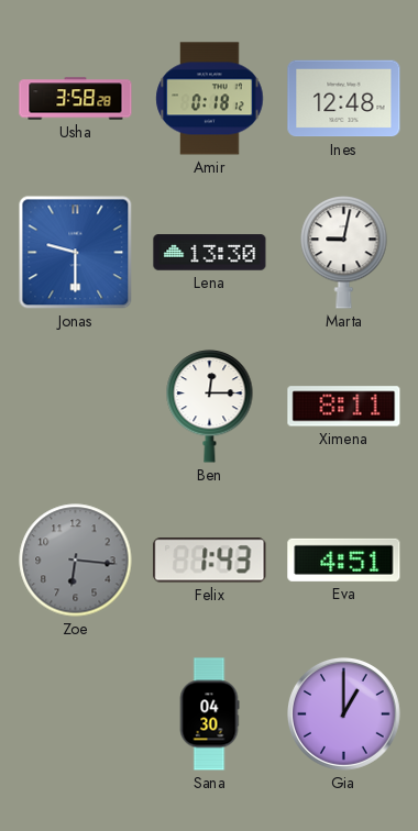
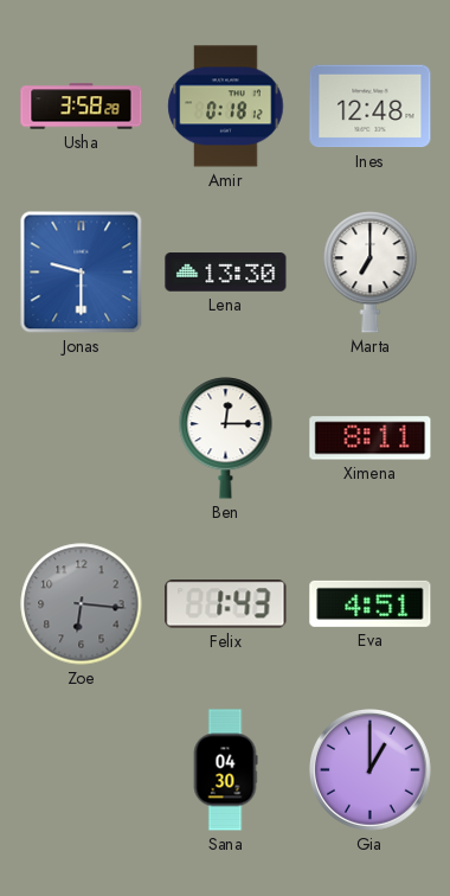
Marta: 9:02 -> 7:00 (371, 273)
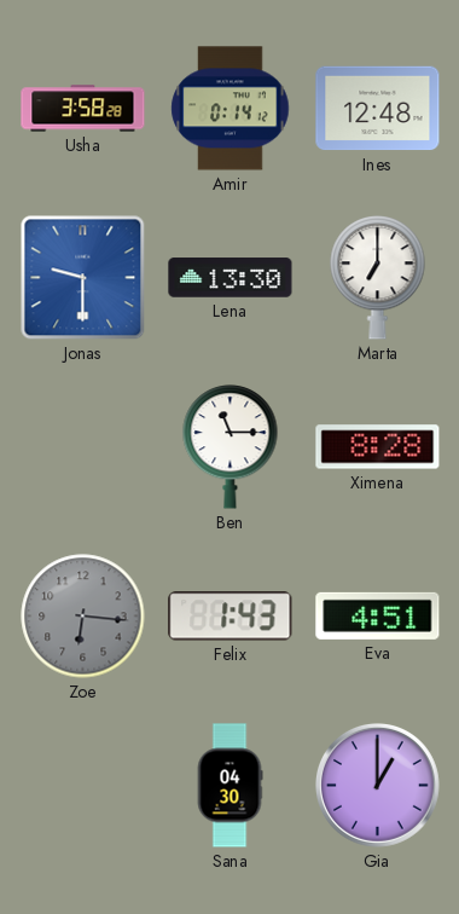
Amir: 0:18 -> 0:14 (231, 109)
Ben: 12:15 -> 11:15 (231, 447)
Ximena: 8:11 -> 8:28 (378, 447)
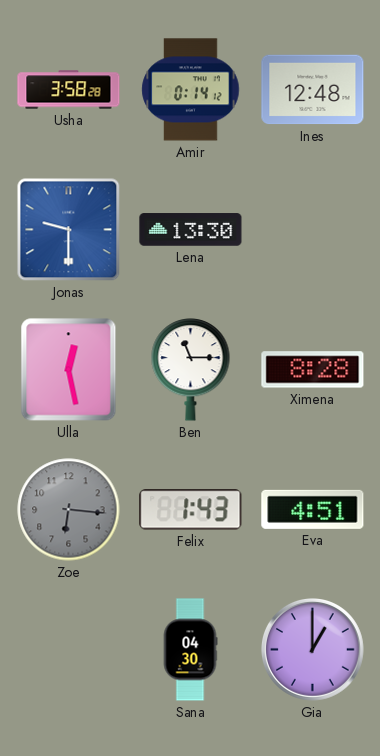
Marta: 7:00 -> none (378, 278)
Ulla: none -> 12:28 (69, 370)
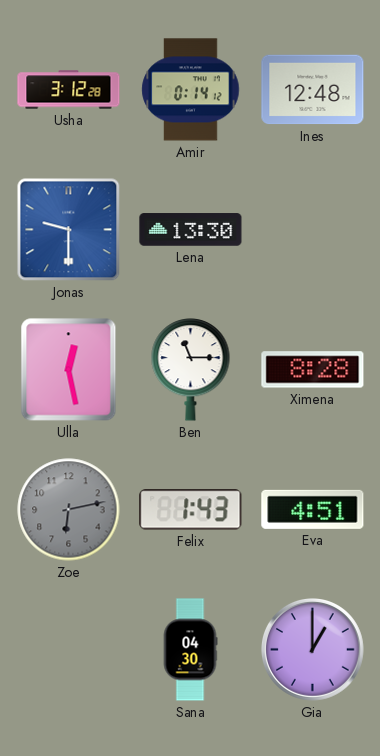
Usha: 3:58 -> 3:12 (69, 90)
Zoe: 6:16 -> 6:13 (69, 510)
